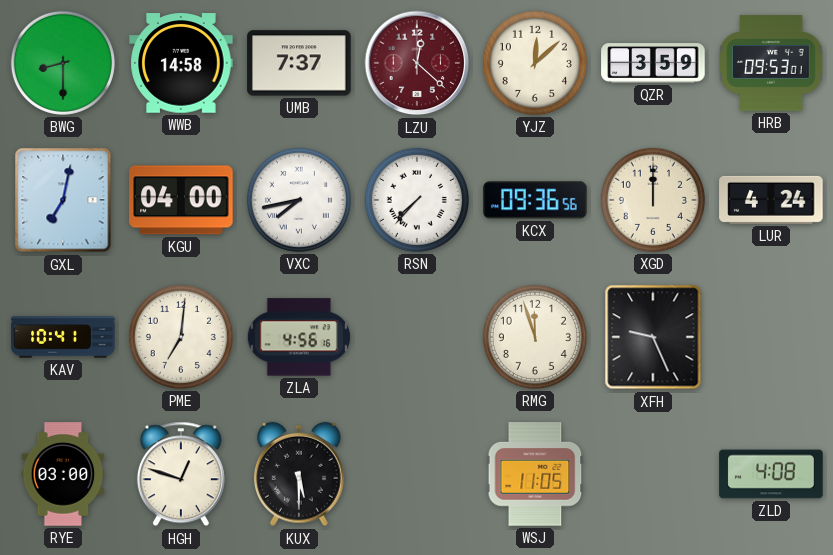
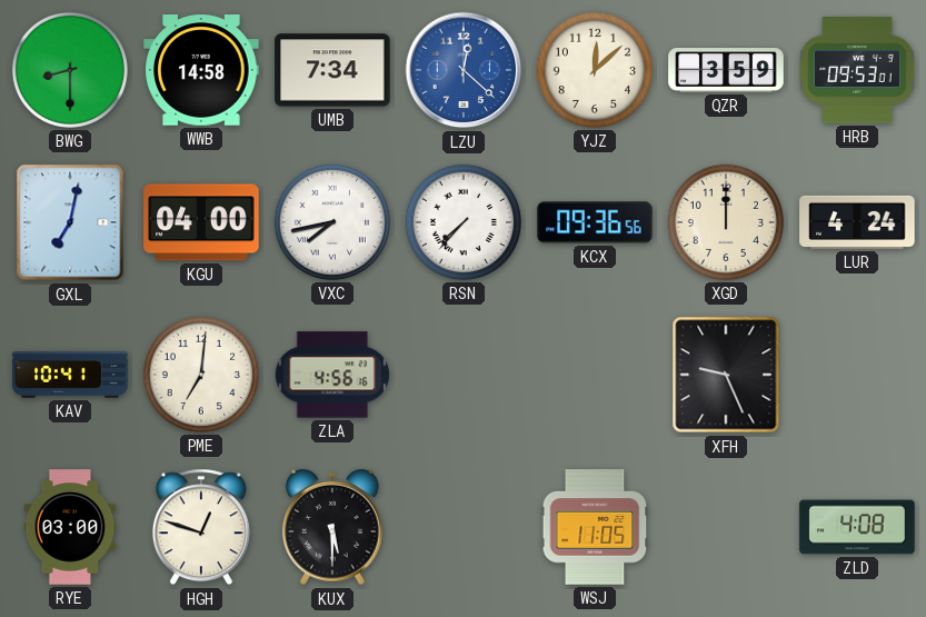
UMB: 7:37 -> 7:34 (332, 70)
LZU dial: burgundy -> blue (464, 70)
RMG: 11:57 -> none (535, 337)
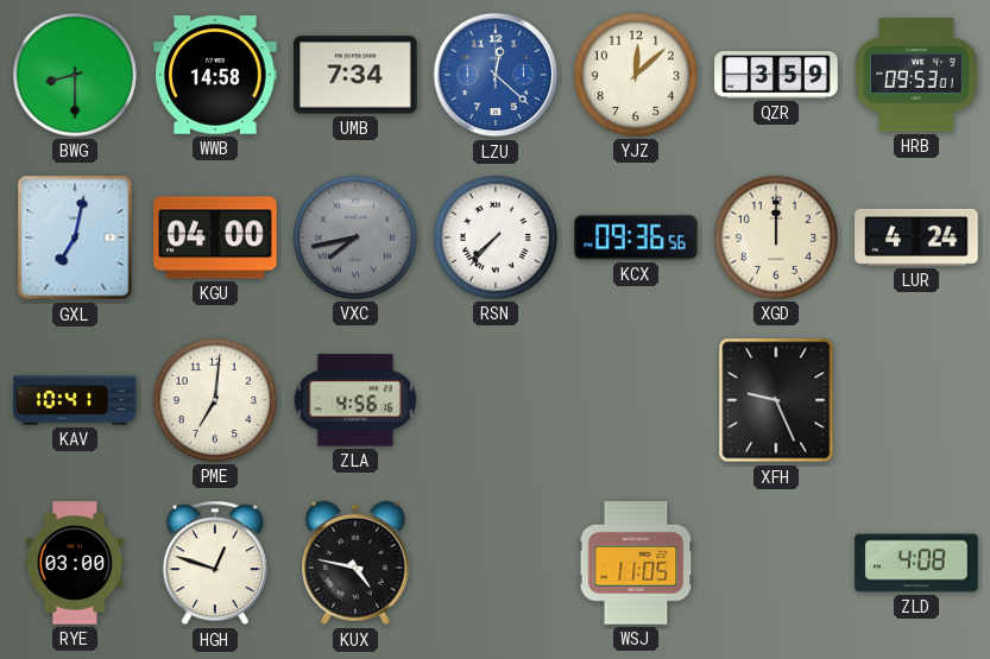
VXC dial: white -> grey (355, 237)
KUX: 5:30 -> 4:47 (355, 563)
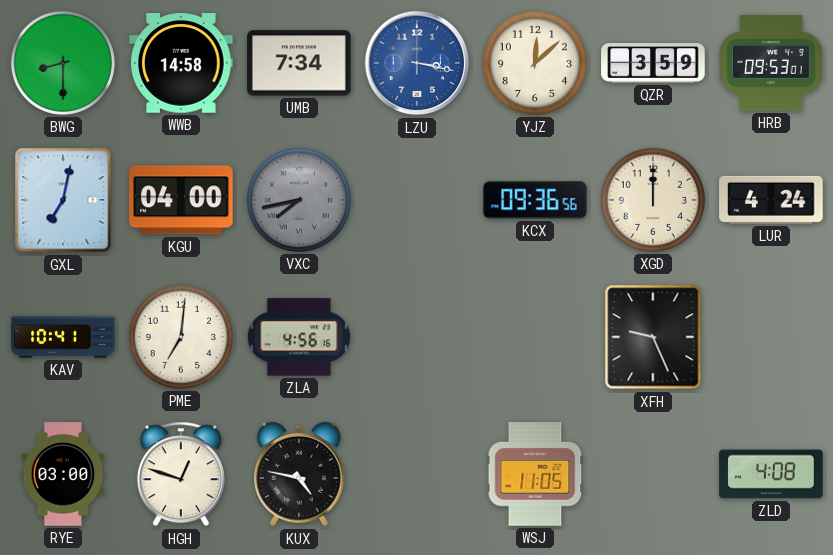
LZU: 12:22 -> 3:17 (417, 63)
RSN: 7:37 -> none (496, 237)
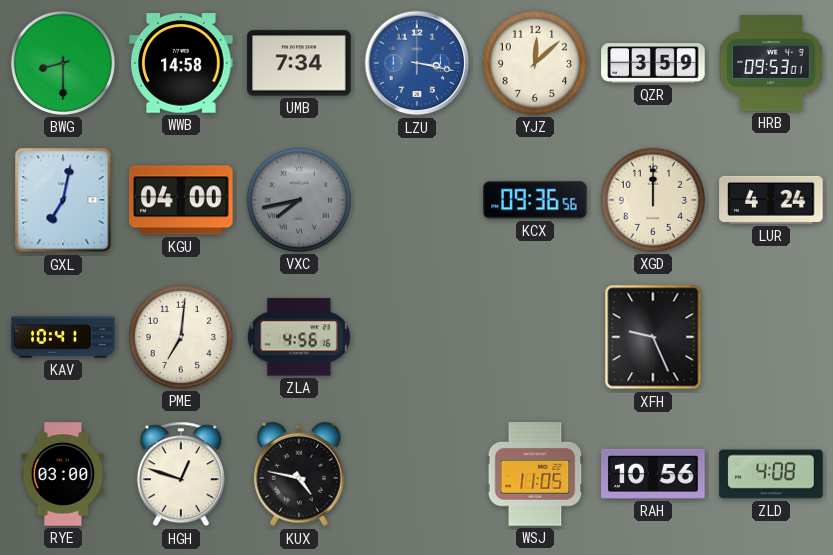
RAH: none -> 10:56 (653, 474)
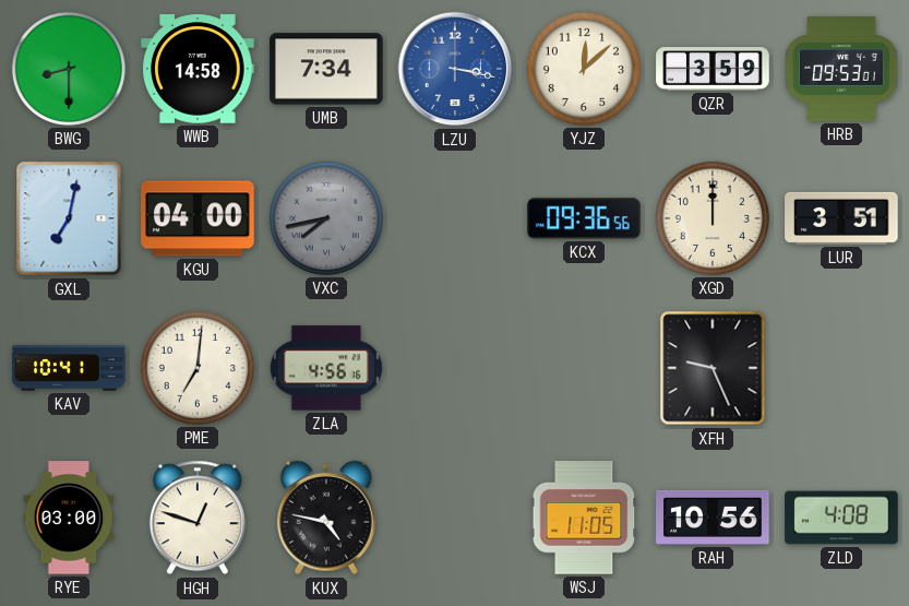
LUR: 4:24 -> 3:51 (841, 218)
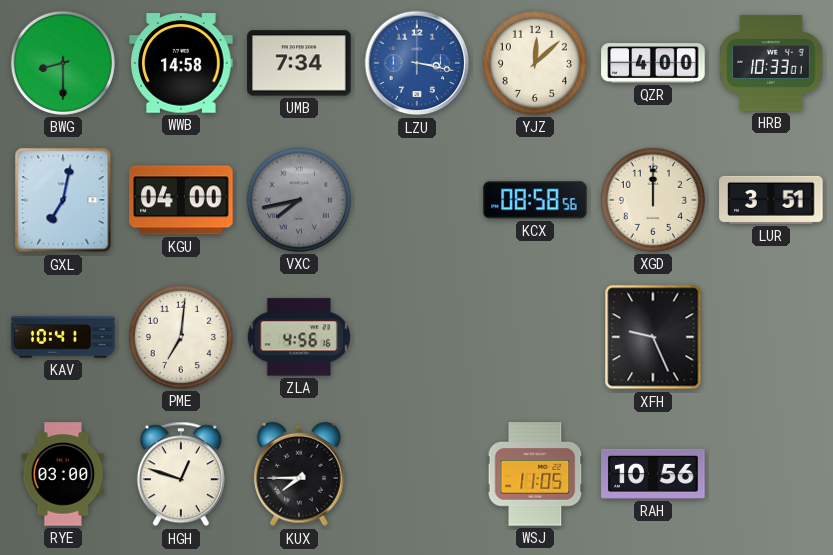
QZR: 3:59 -> 4:00 (653, 63)
HRB: 09:53 -> 10:33 (771, 63)
KCX: 09:36 -> 08:58 (535, 200)
KUX: 4:47 -> 7:45 (299, 474)
ZLD: 4:08 -> none (841, 518)
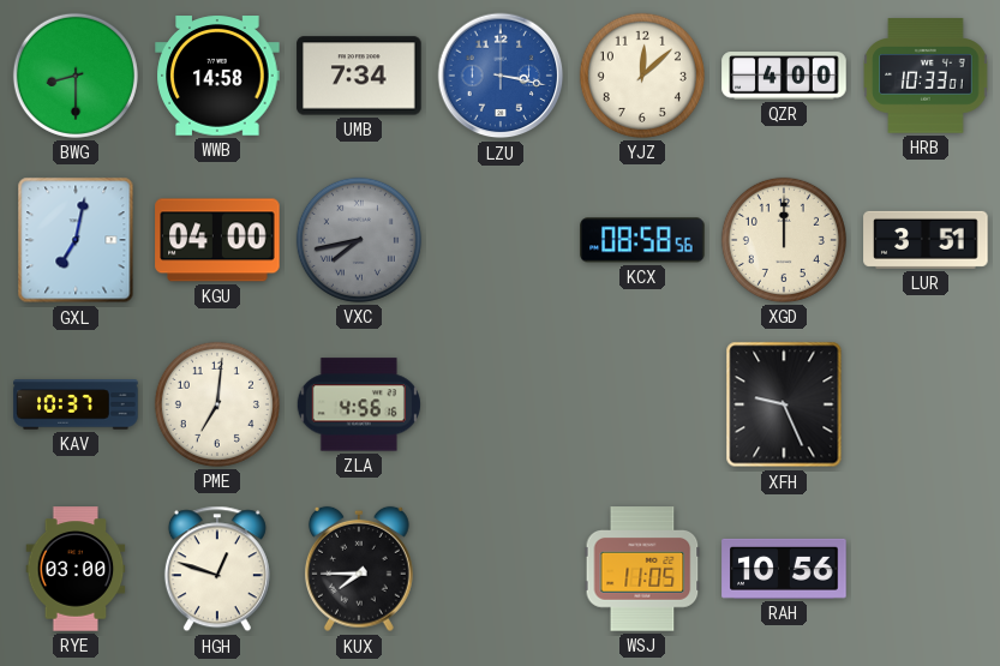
KAV: 10:41 -> 10:37 (76, 404)
